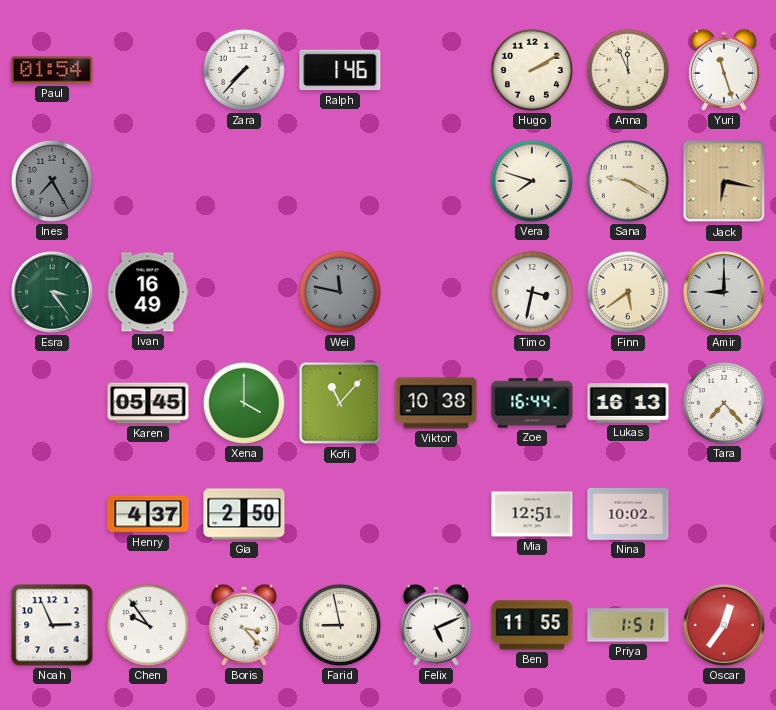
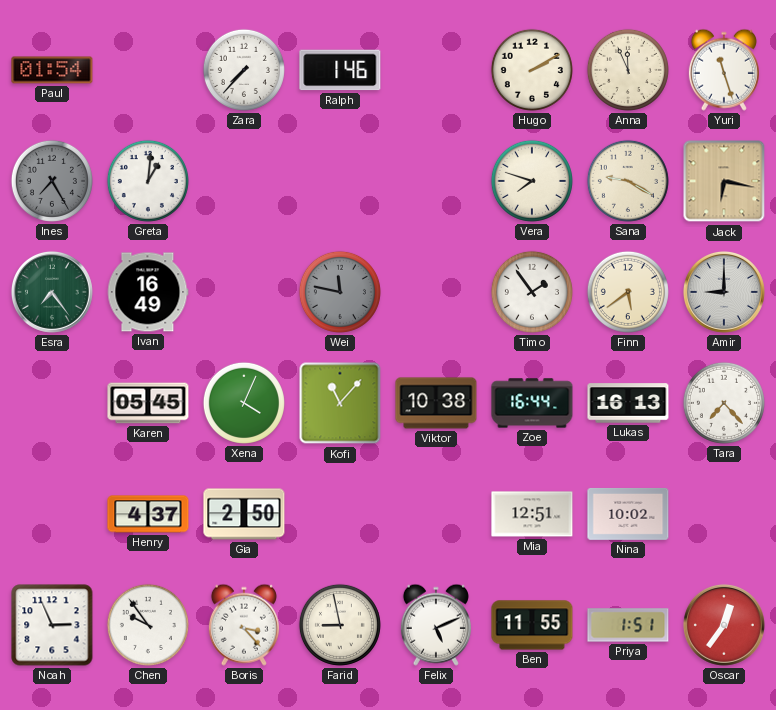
Greta: none -> 1:01 (148, 181)
Esra: 3:24 -> 7:24 (52, 292)
Timo: 3:32 -> 1:54 (532, 292)
Xena: 4:00 -> 4:04 (244, 403)
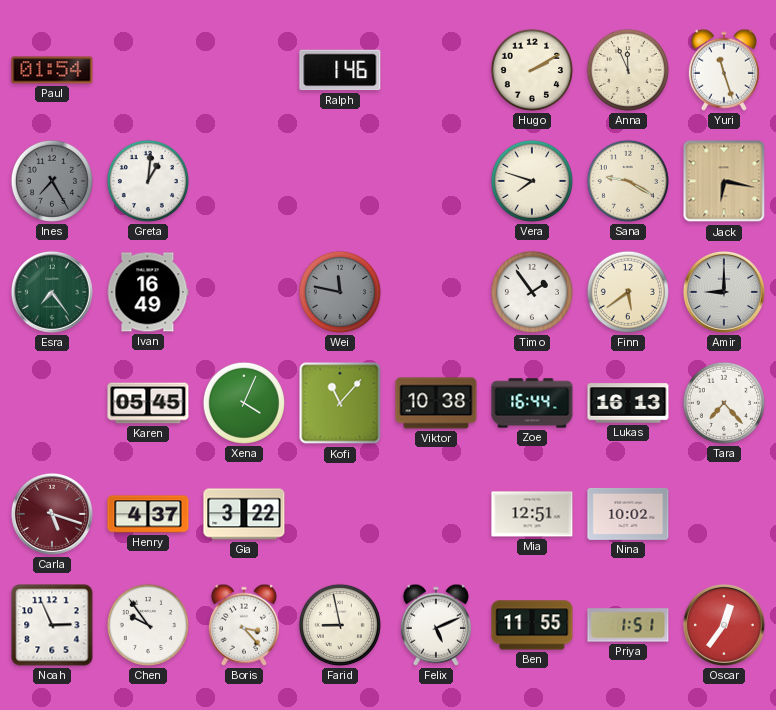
Zara: 7:37 -> none (244, 70)
Carla: none -> 5:18 (52, 514)
Gia: 2:50 -> 3:22 (244, 514)
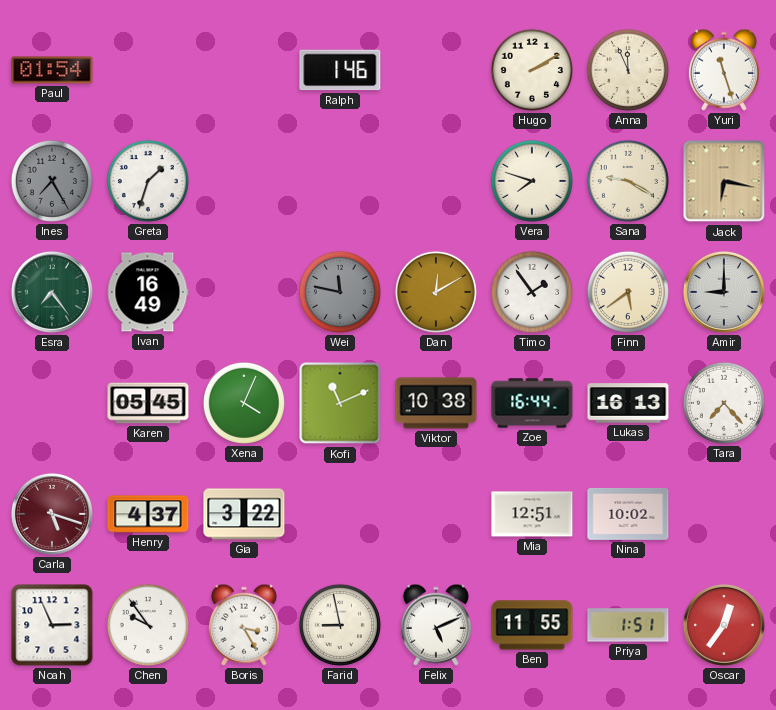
Greta: 1:01 -> 1:33 (148, 181)
Dan: none -> 12:10 (436, 292)
Kofi: 11:07 -> 11:11 (340, 403)
Boris: 3:23 -> 3:25 (244, 625)
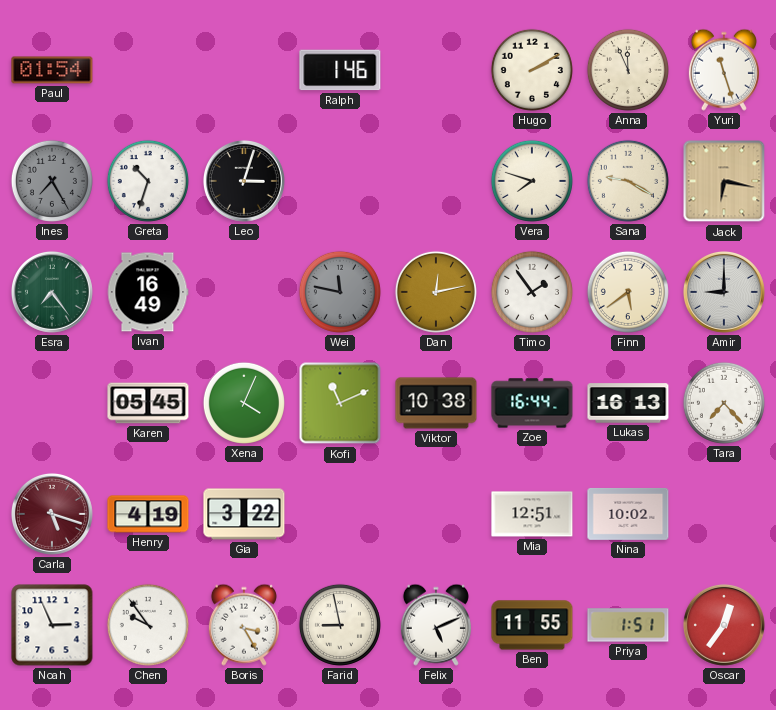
Greta: 1:33 -> 10:33 (148, 181)
Leo: none -> 3:03 (244, 181)
Dan: 12:10 -> 12:13 (436, 292)
Henry: 4:37 -> 4:19 (148, 514)
